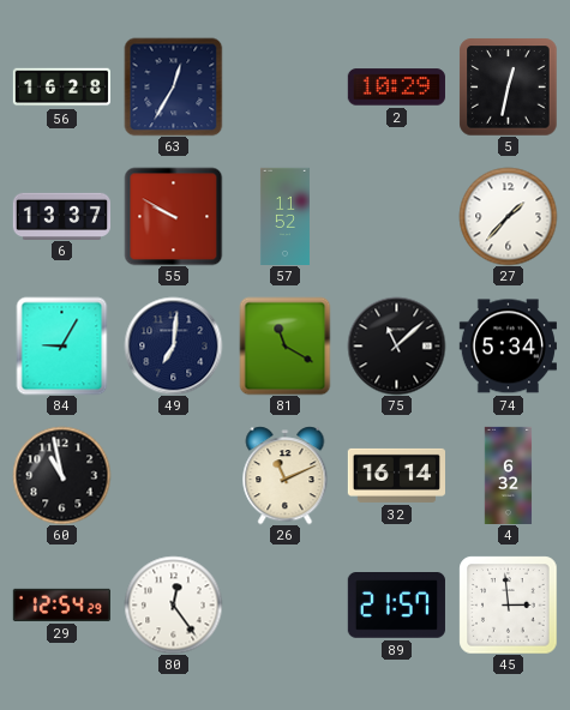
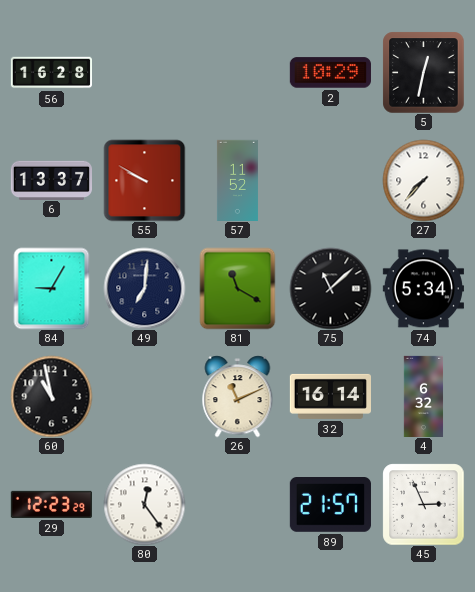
63: 12:35 -> none (173, 86)
27: 1:37 -> 7:37 (423, 180)
29: 12:54 -> 12:23 (51, 504)
45: 2:59 -> 2:56 (423, 504)
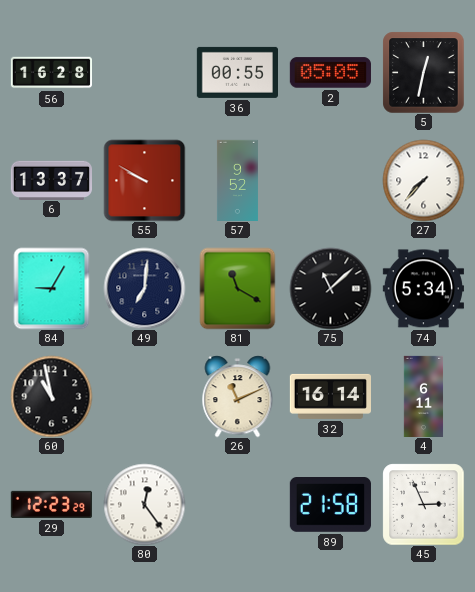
36: none -> 00:55 (237, 72)
2: 10:29 -> 05:05 (330, 73)
57: 11:52 -> 9:52 (237, 180)
4: 6:32 -> 6:11 (424, 396)
89: 21:57 -> 21:58 (330, 505)
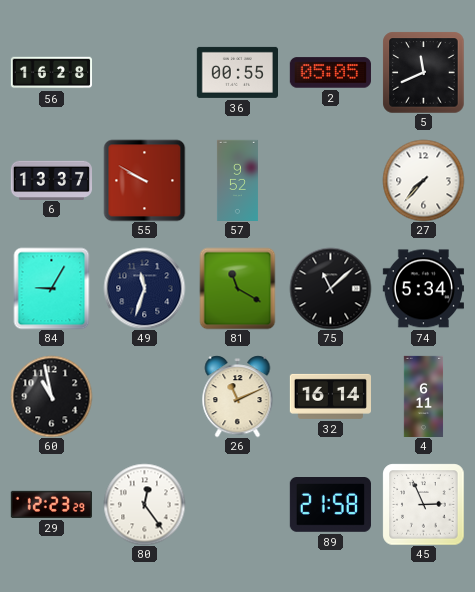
5: 12:32 -> 11:41 (423, 72)
49: 7:01 -> 11:33 (144, 288)
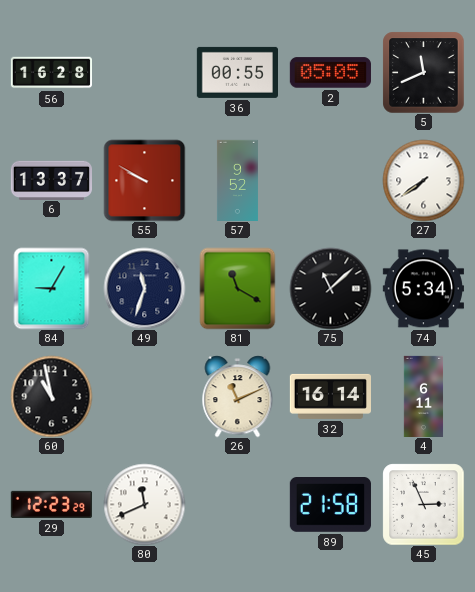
27: 7:37 -> 7:39 (423, 180)
80: 12:24 -> 11:41 (144, 504)
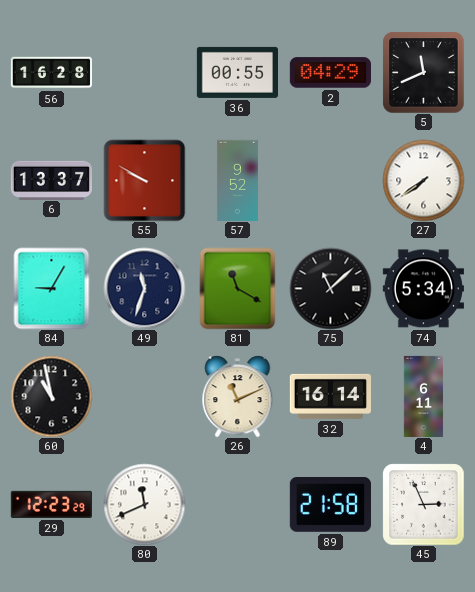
2: 05:05 -> 04:29 (330, 73)
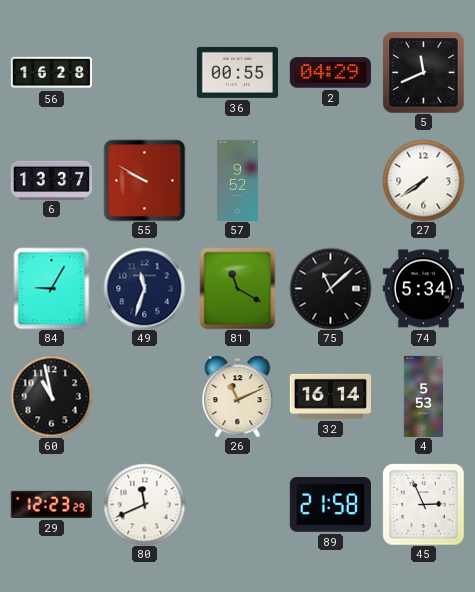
4: 6:11 -> 5:53 (424, 396)
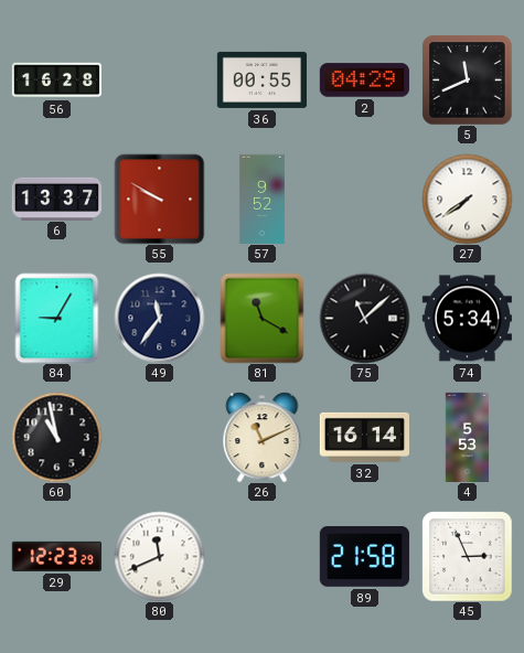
49: 11:33 -> 11:36 (159, 318)
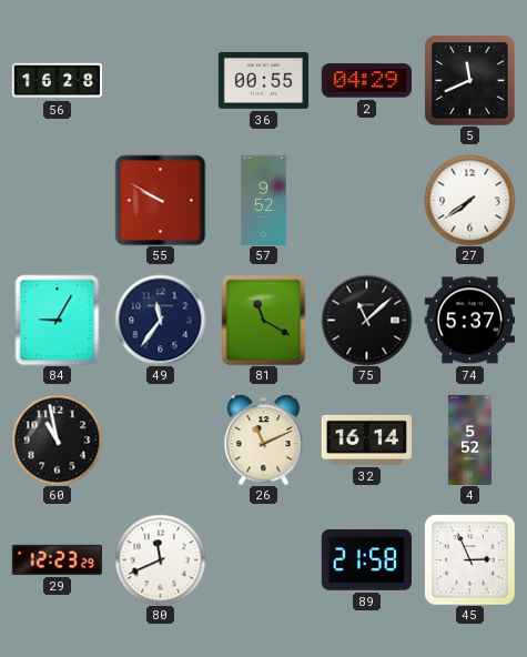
6: 13:37 -> none (56, 199)
74: 5:34 -> 5:37 (469, 321)
4: 5:53 -> 5:52 (470, 439)
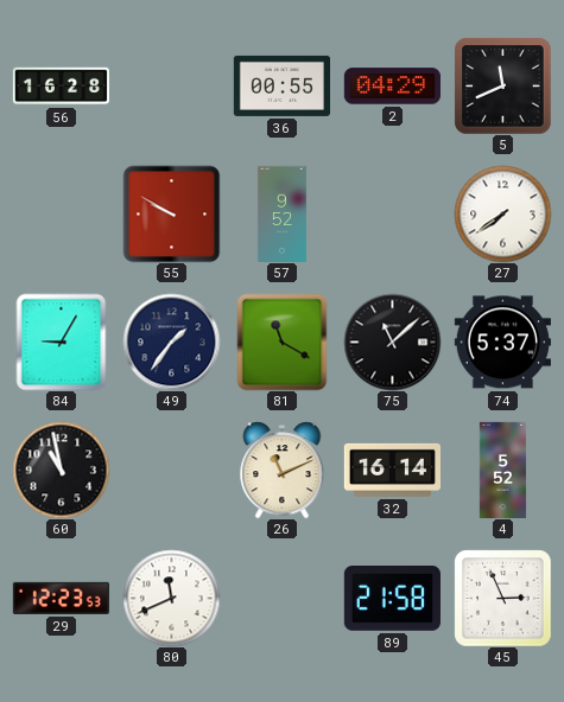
49: 11:36 -> 1:36 (171, 342)
29: 12:23:29 -> 12:23:53 (61, 598)
